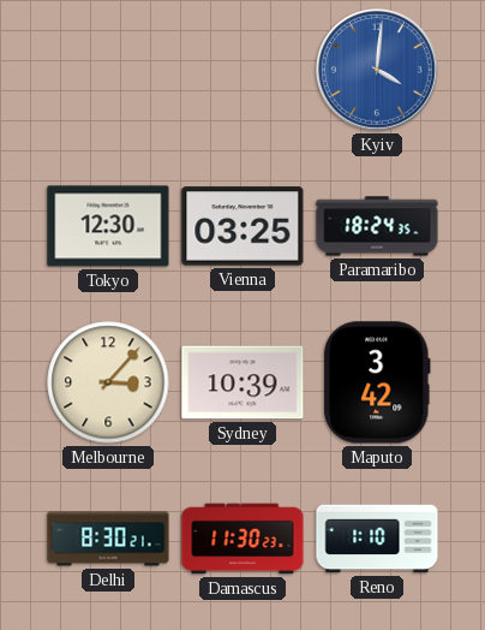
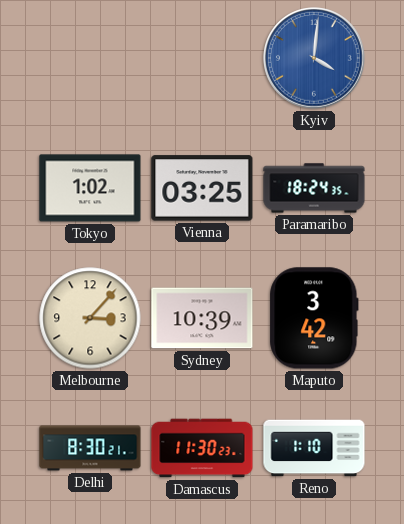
Tokyo: 12:30 -> 1:02 (90, 188)
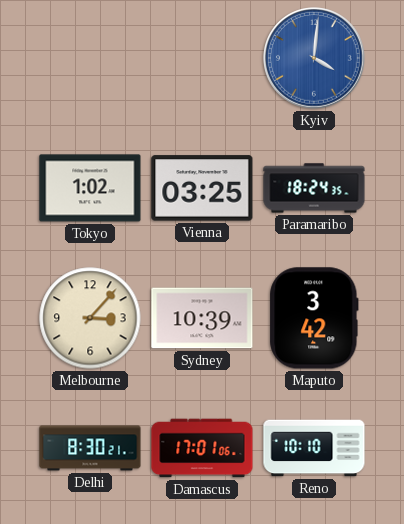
Damascus: 11:30 -> 17:01 (202, 448)
Reno: 1:10 -> 10:10 (314, 448)
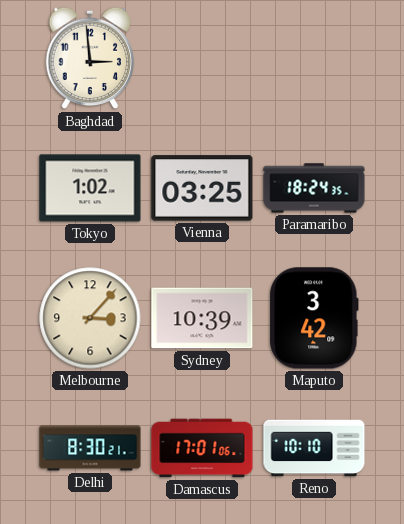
Baghdad: none -> 2:59 (90, 58)
Kyiv: 4:01 -> none (315, 59)
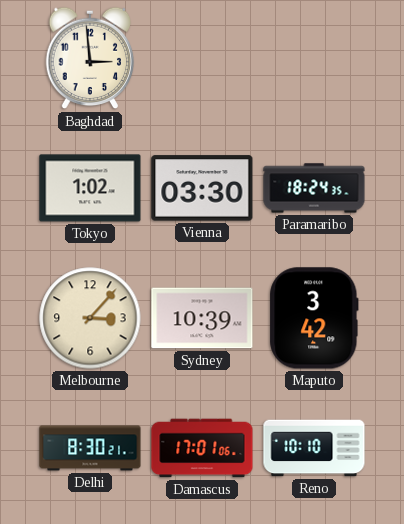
Vienna: 03:25 -> 03:30 (202, 188)
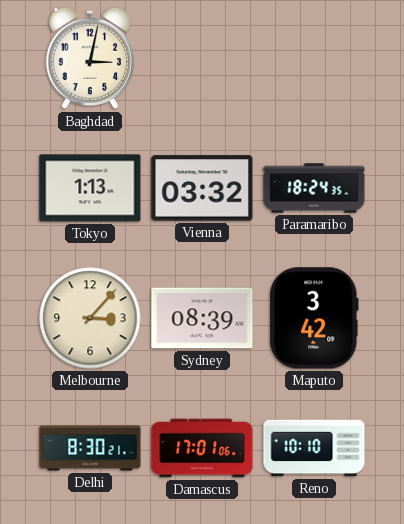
Baghdad: 2:59 -> 3:02 (90, 58)
Tokyo: 1:02 -> 1:13 (90, 188)
Vienna: 03:30 -> 03:32 (202, 188)
Sydney: 10:39 -> 08:39 (202, 318)
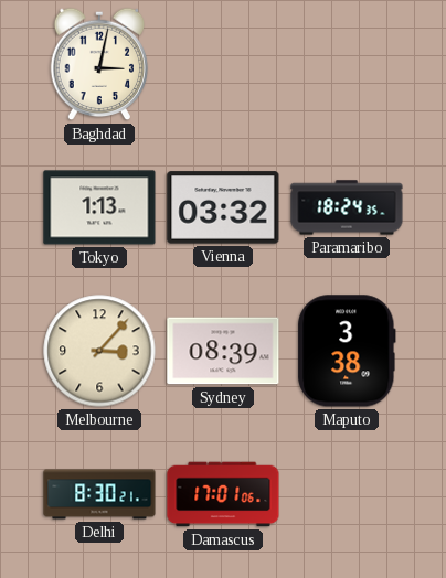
Maputo: 3:42 -> 3:38 (347, 351)
Reno: 10:10 -> none (314, 448)
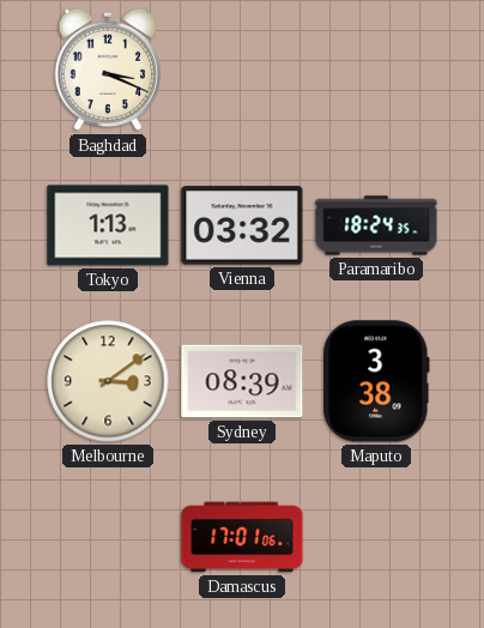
Baghdad: 3:02 -> 3:19 (108, 70)
Melbourne: 3:07 -> 3:09 (108, 381)
Delhi: 8:30 -> none (99, 494)
